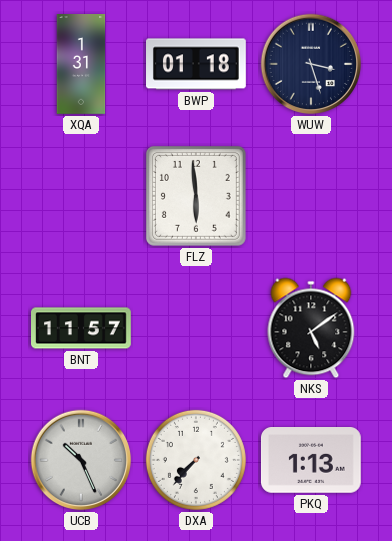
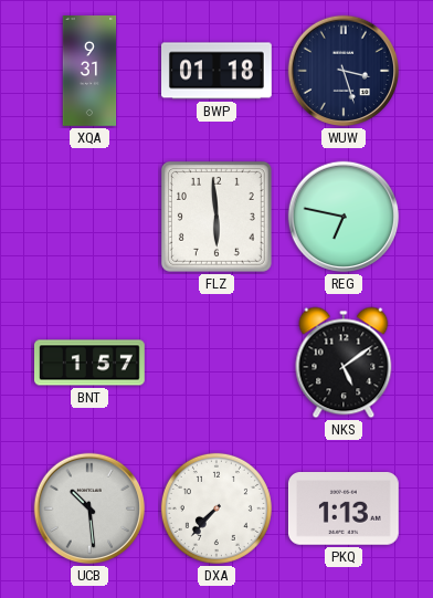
XQA: 1:31 -> 9:31 (89, 71)
REG: none -> 6:47 (344, 217)
BNT: 11:57 -> 1:57 (91, 363)
UCB: 10:26 -> 10:29 (89, 508)
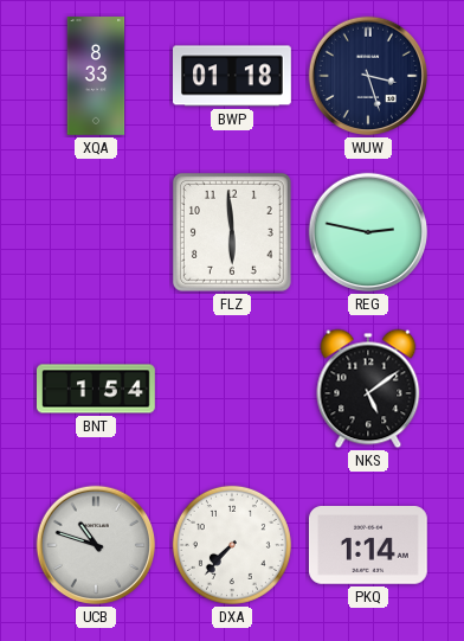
XQA: 9:31 -> 8:33 (96, 76)
REG: 6:47 -> 2:47 (368, 232)
BNT: 1:57 -> 1:54 (97, 389)
UCB: 10:29 -> 10:48 (96, 545)
PKQ: 1:13 -> 1:14 (368, 546)
